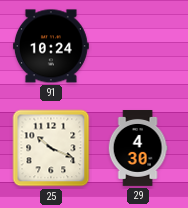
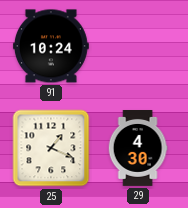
25: 10:19 -> 1:19 (51, 148)
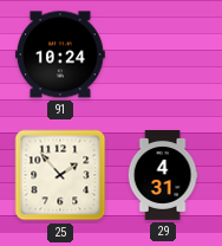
25: 1:19 -> 1:53 (60, 175)
29: 4:30 -> 4:31 (163, 176)
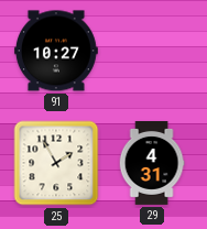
91: 10:24 -> 10:27 (56, 51)
25: 1:53 -> 1:55 (56, 163)
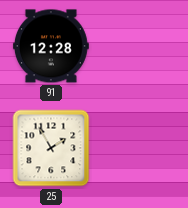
91: 10:27 -> 12:28 (51, 46)
29: 4:31 -> none (152, 164)
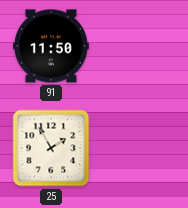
91: 12:28 -> 11:50 (51, 46)
